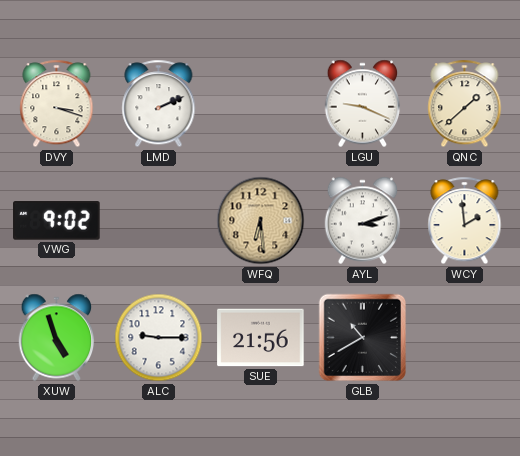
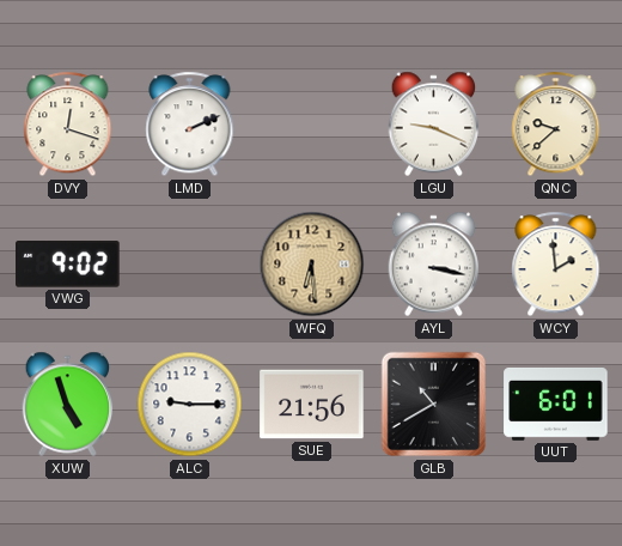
DVY: 3:18 -> 12:18 (68, 125)
QNC: 1:38 -> 9:38 (556, 125)
AYL: 3:12 -> 3:17 (434, 265)
UUT: none -> 6:01 (556, 404)
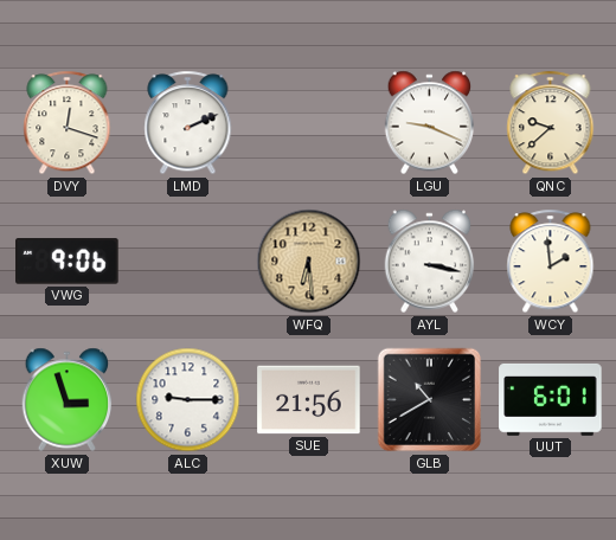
VWG: 9:02 -> 9:06 (68, 262)
XUW: 4:57 -> 2:57 (68, 400)
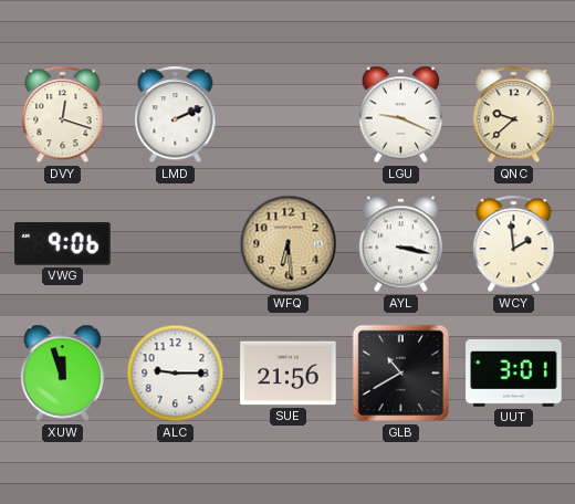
XUW: 2:57 -> 11:57 (63, 374)
UUT: 6:01 -> 3:01 (514, 372)
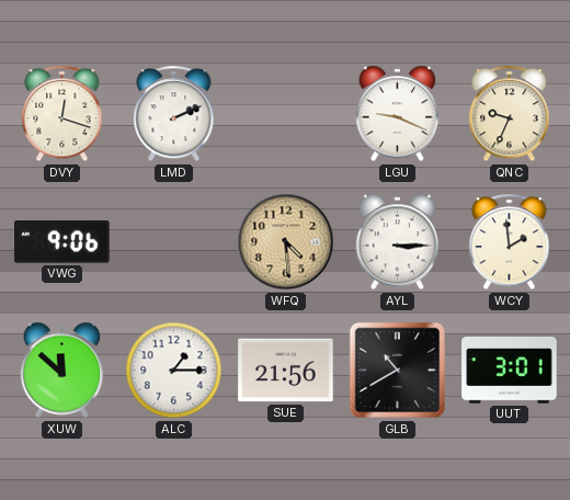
QNC: 9:38 -> 9:34 (510, 114)
WFQ: 6:29 -> 4:29 (286, 242)
AYL: 3:17 -> 3:15 (398, 242)
XUW: 11:57 -> 11:52 (62, 371)
ALC: 9:15 -> 1:15 (174, 371)
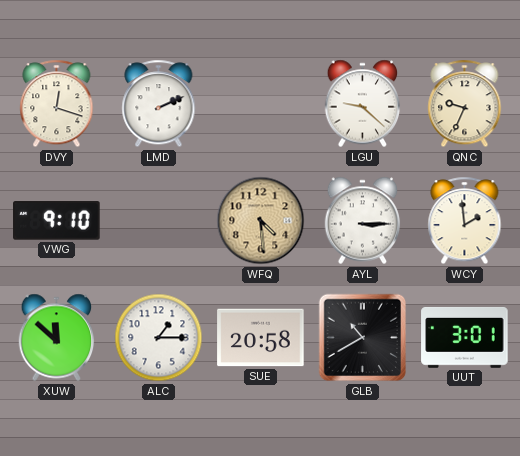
LGU: 9:19 -> 9:22 (363, 104)
VWG: 9:06 -> 9:10 (57, 221)
SUE: 21:56 -> 20:58 (261, 338)
